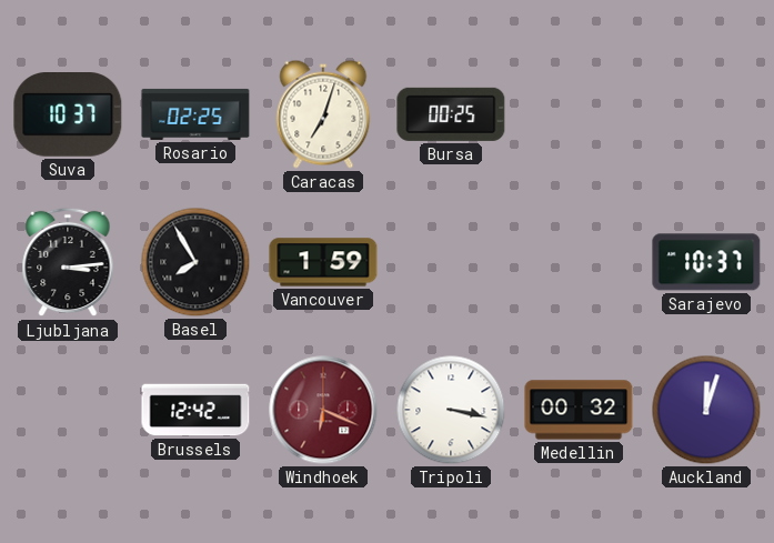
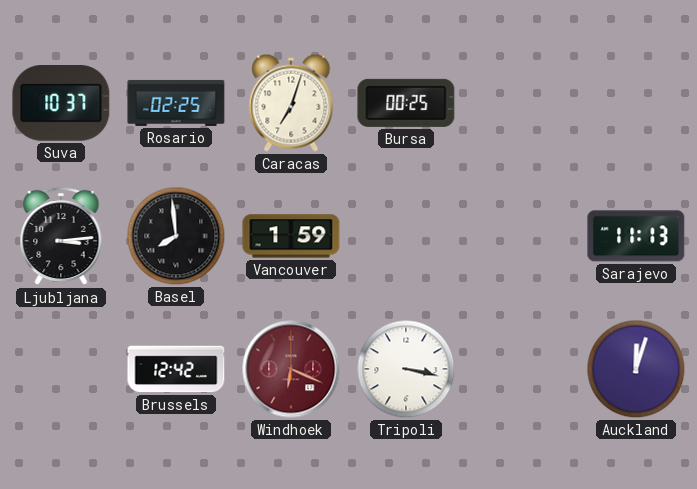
Basel: 7:55 -> 7:59 (176, 236)
Sarajevo: 10:37 -> 11:13 (636, 236)
Medellin: 00:32 -> none (579, 410)
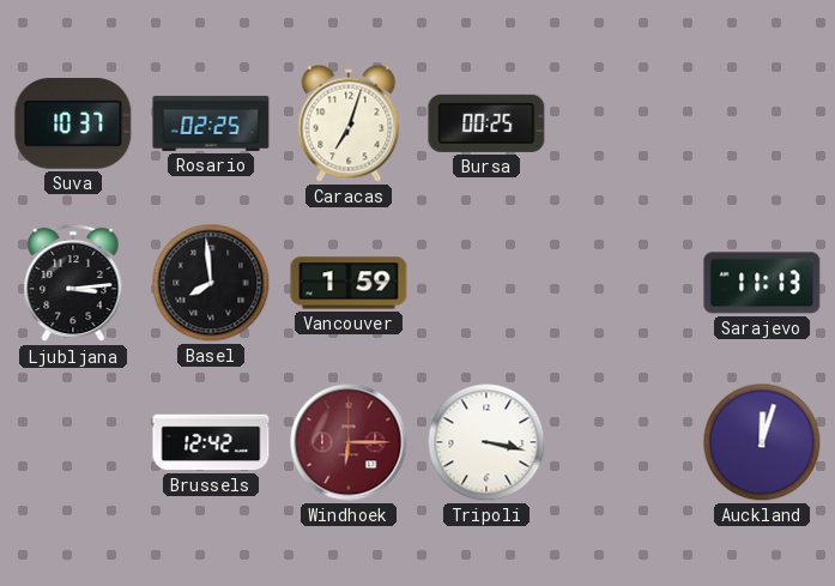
Windhoek: 6:19 -> 6:15 (349, 442)
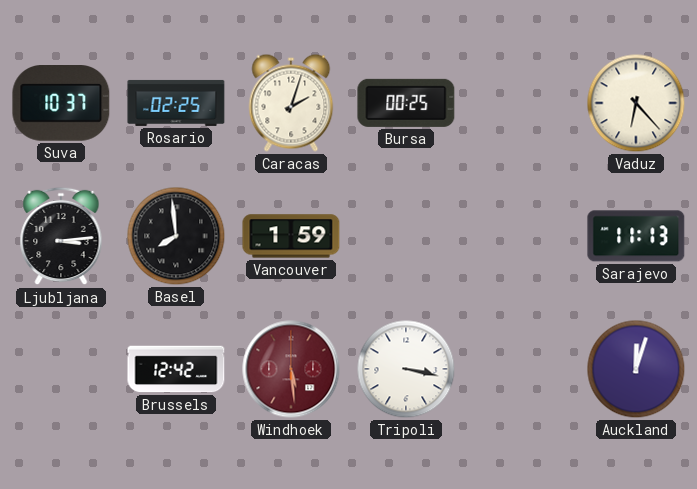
Caracas: 7:03 -> 2:03 (291, 103)
Vaduz: none -> 6:23 (636, 103)
Windhoek: 6:15 -> 5:29 (291, 369)
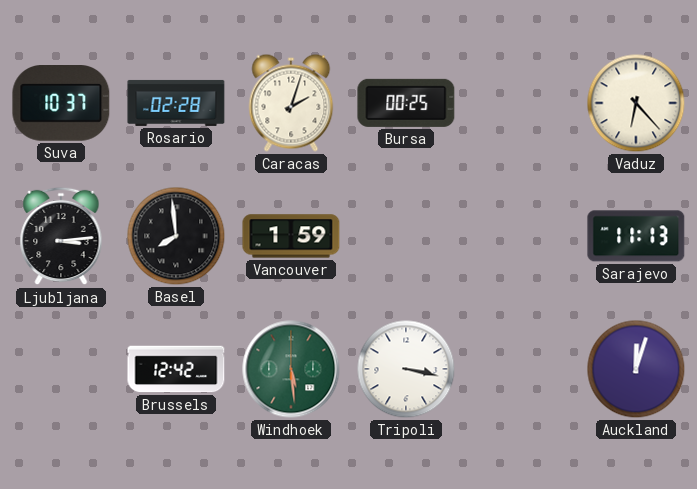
Rosario: 02:25 -> 02:28 (176, 103)
Windhoek dial: burgundy -> green (291, 369)
